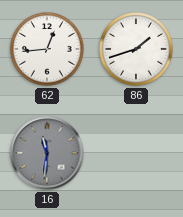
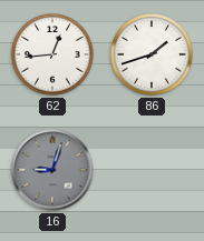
16: 11:31 -> 9:03 (52, 170)
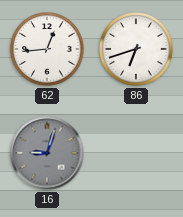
86: 1:42 -> 6:42 (136, 49)
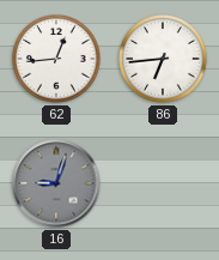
86: 6:42 -> 6:44 (163, 59)
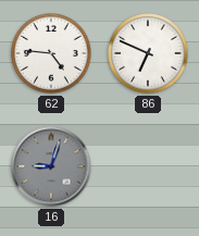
62: 12:44 -> 4:46 (51, 53)
86: 6:44 -> 6:49 (148, 53)
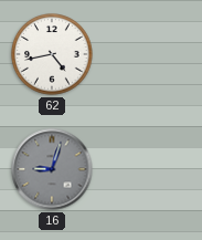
62: 4:46 -> 4:43 (52, 54)
86: 6:49 -> none (148, 53)
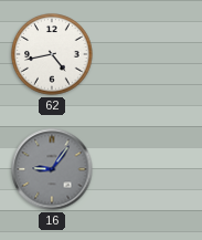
16: 9:03 -> 9:06 (52, 169)
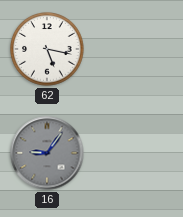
62: 4:43 -> 5:17 (47, 49)
